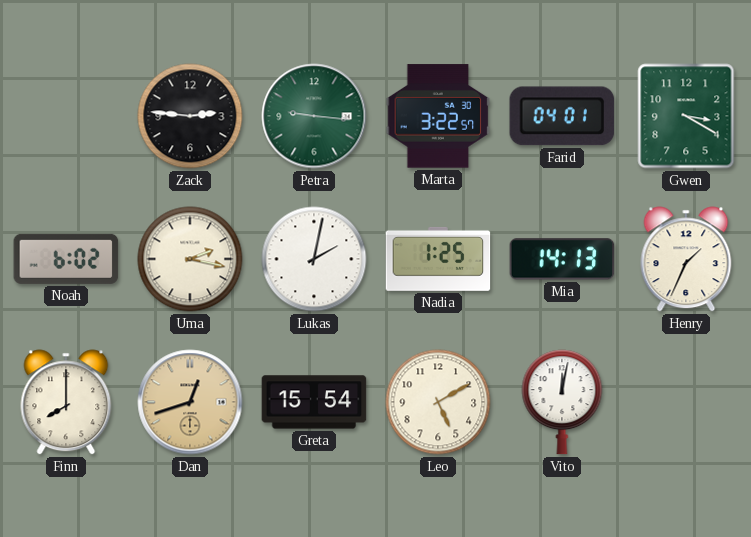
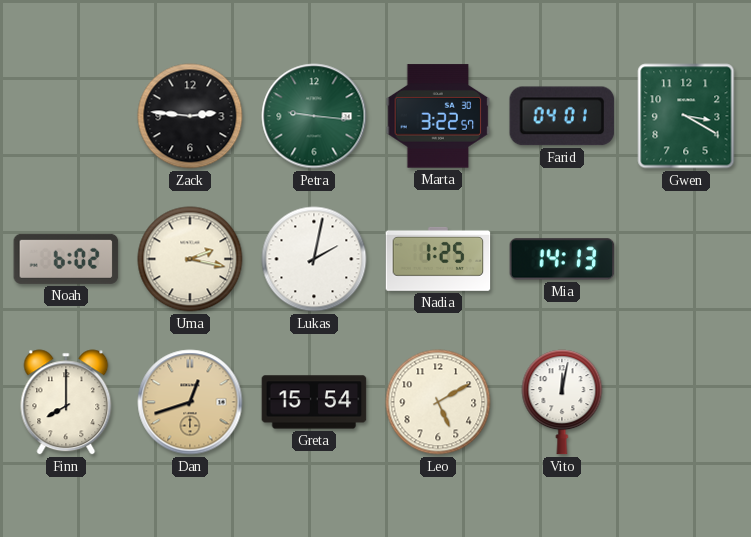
Henry: 1:34 -> none (686, 259)
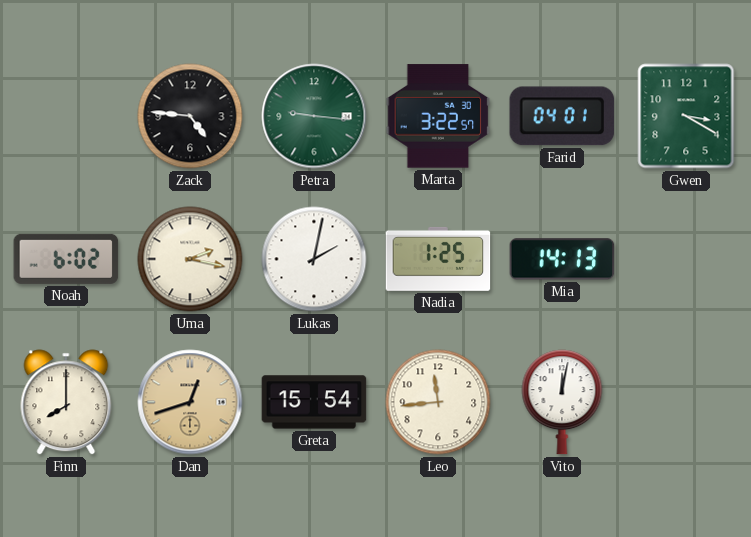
Zack: 2:46 -> 4:46 (190, 116)
Leo: 5:10 -> 11:44 (438, 402)
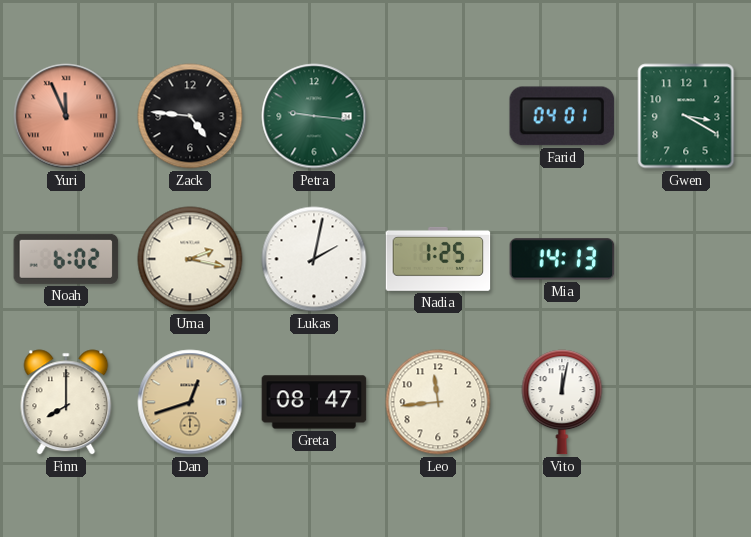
Yuri: none -> 11:56 (66, 116)
Marta: 3:22 -> none (438, 116)
Greta: 15:54 -> 08:47 (314, 402)
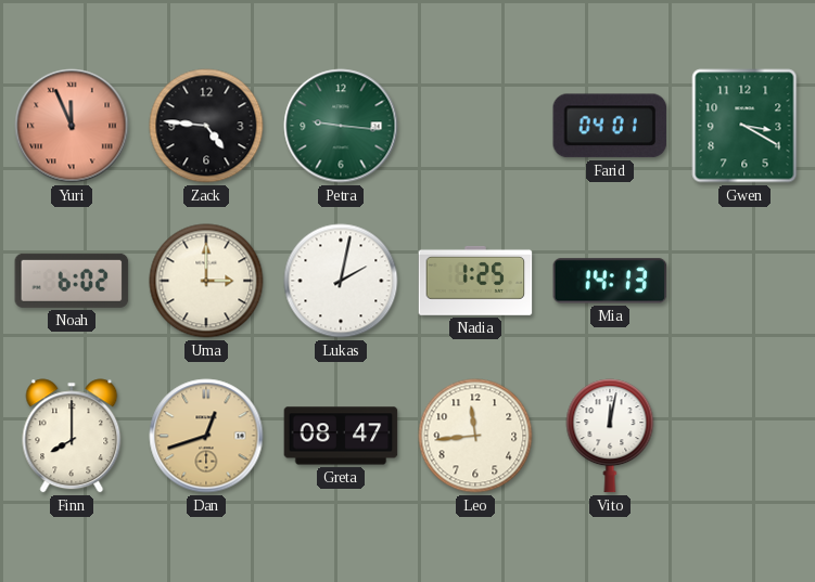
Uma: 2:17 -> 3:00 (206, 281)
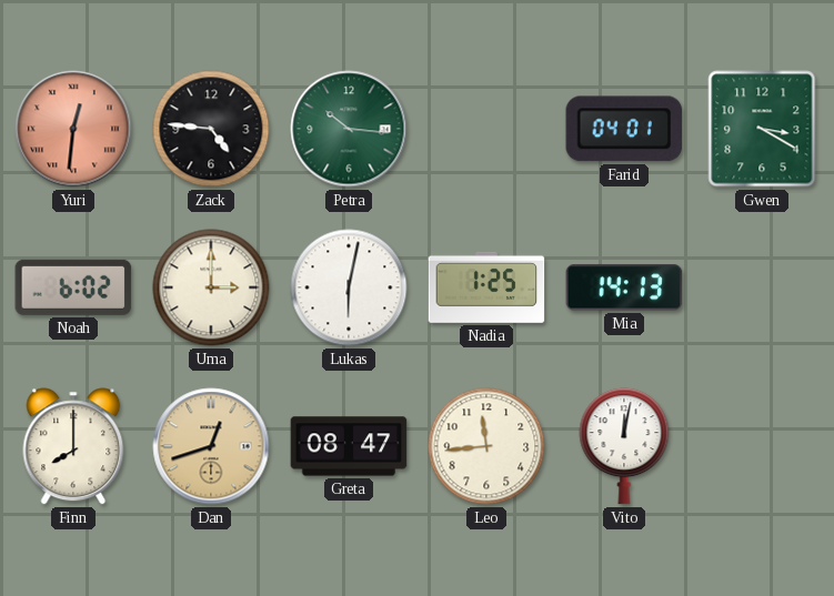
Yuri: 11:56 -> 12:31 (73, 129)
Petra: 9:16 -> 10:16 (349, 129)
Lukas: 2:02 -> 6:02 (349, 287)
